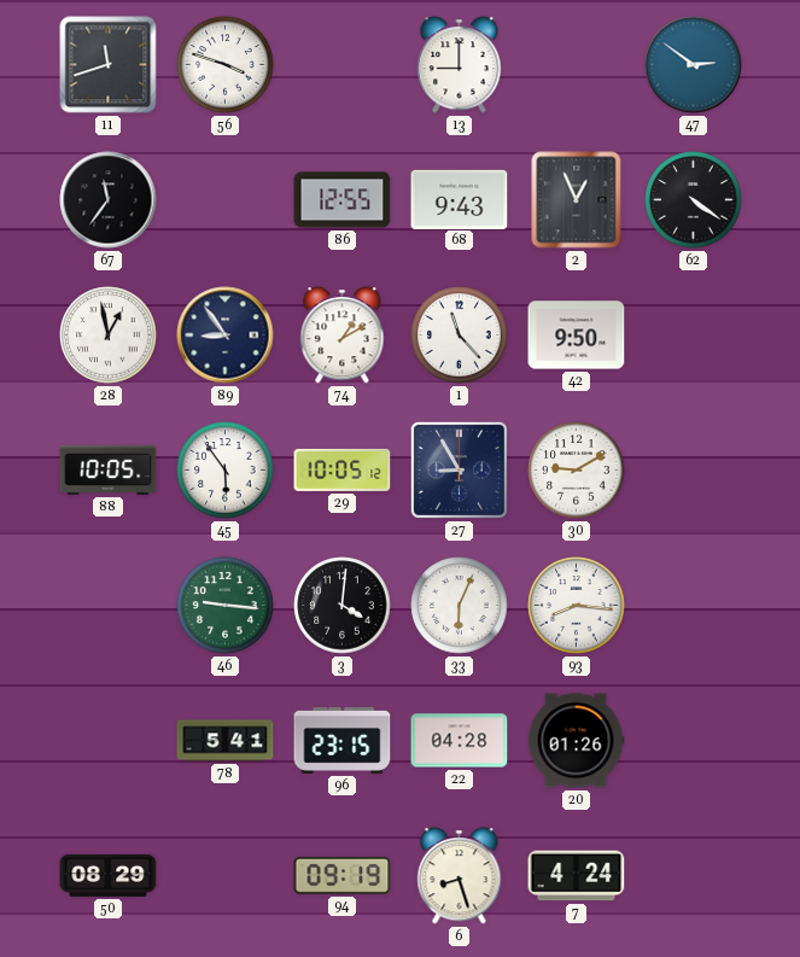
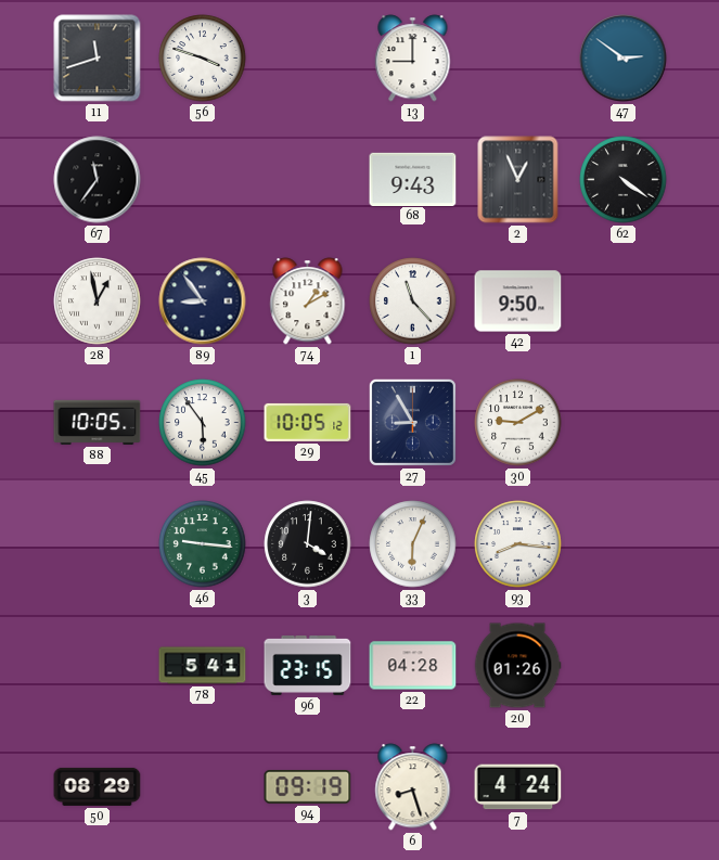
86: 12:55 -> none (343, 200)
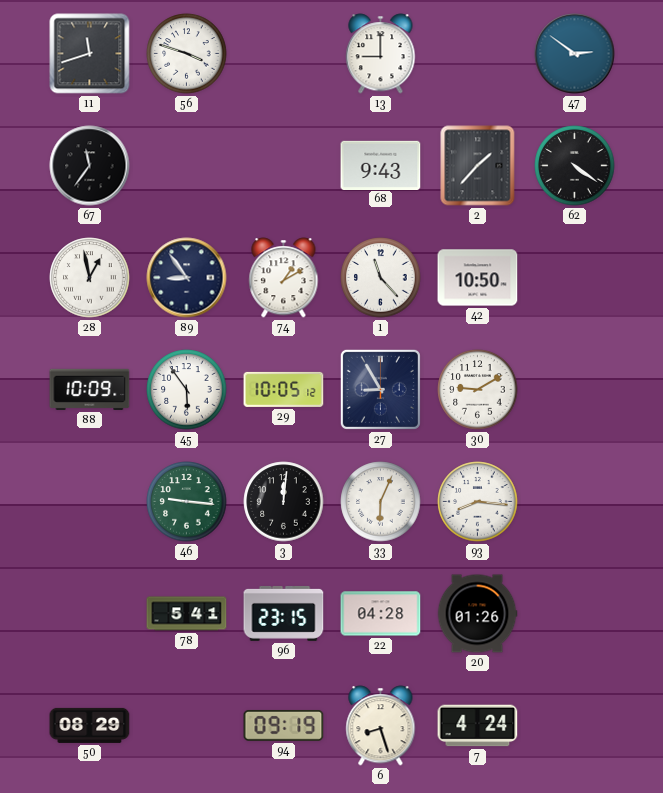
2: 12:56 -> 1:37 (478, 166)
42: 9:50 -> 10:50 (478, 278)
88: 10:05 -> 10:09 (90, 389)
3: 4:01 -> 12:01 (284, 502)
